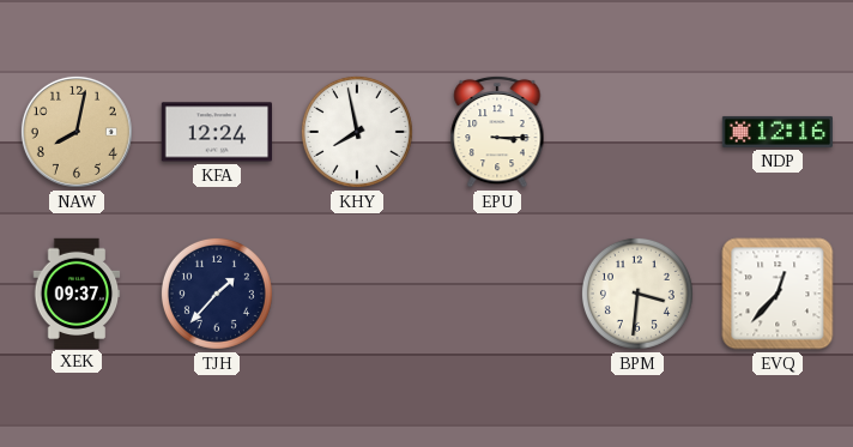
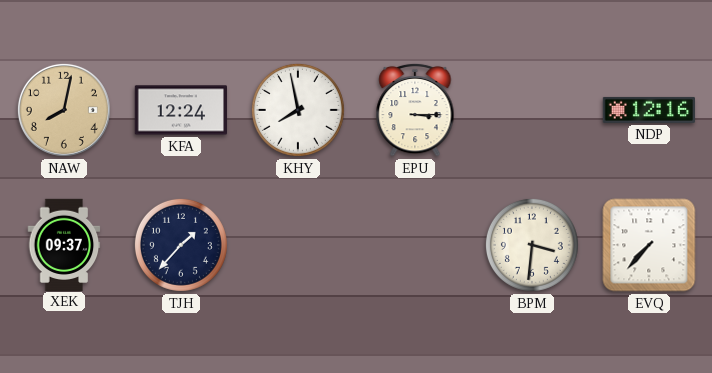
EVQ: 12:37 -> 7:37 (649, 245)
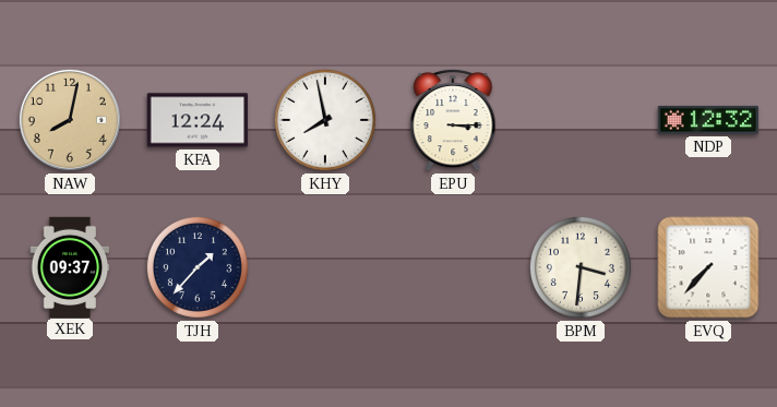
NDP: 12:16 -> 12:32 (707, 120)
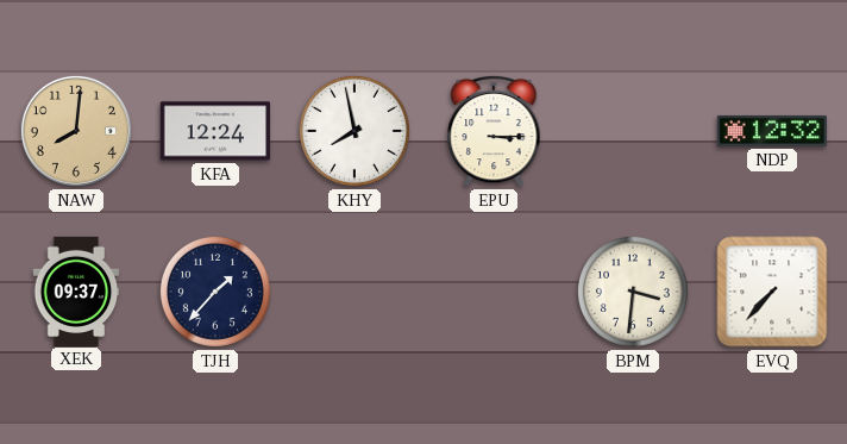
NAW: 8:02 -> 8:01 (76, 131)
